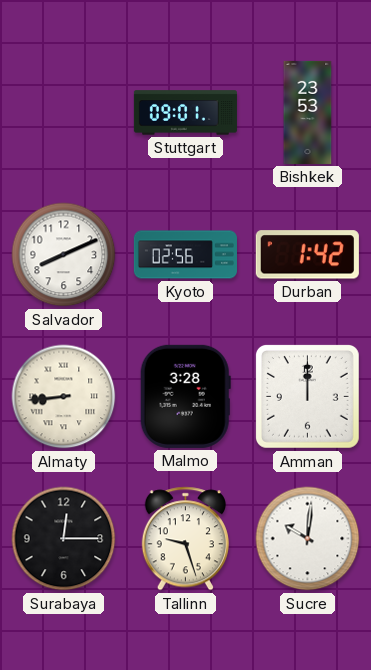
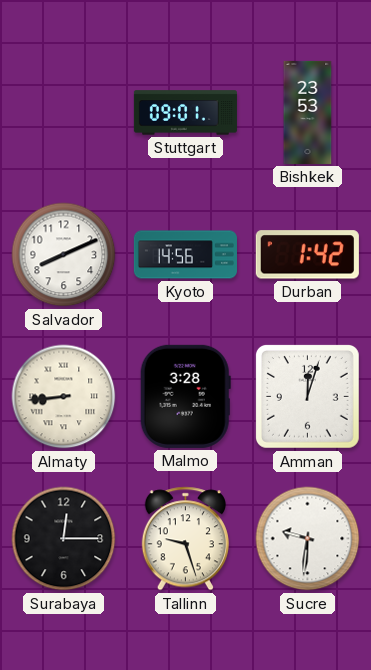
Kyoto: 02:56 -> 14:56 (185, 255)
Amman: 12:00 -> 12:03 (307, 396)
Sucre: 10:01 -> 9:31 (308, 539)
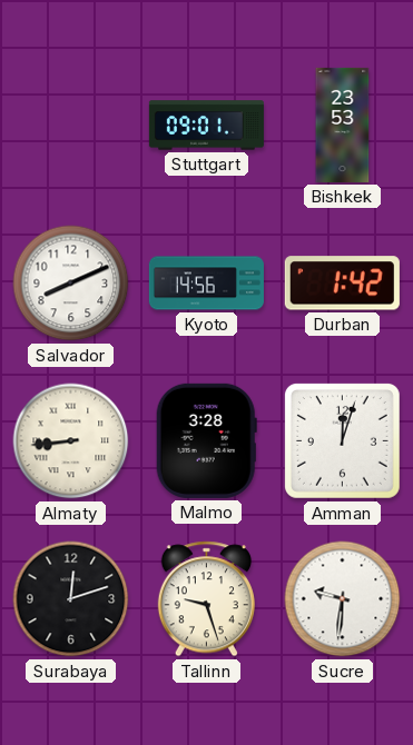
Surabaya: 12:15 -> 12:12 (71, 599)
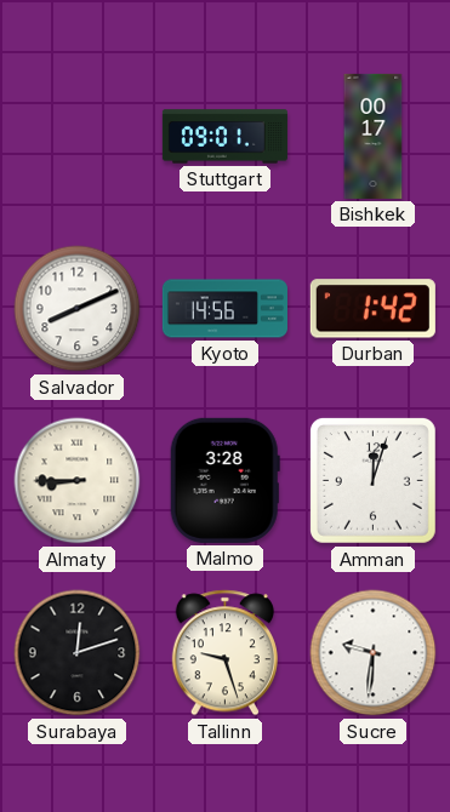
Bishkek: 23:53 -> 00:17 (374, 136)
Almaty: 8:44 -> 8:45 (78, 481)
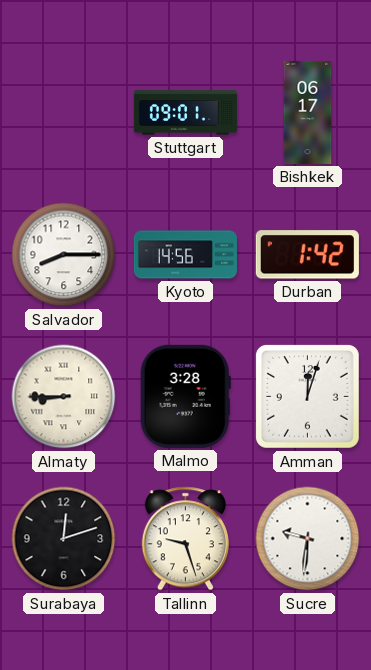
Bishkek: 00:17 -> 06:17 (308, 112)
Salvador: 8:11 -> 8:15 (64, 255)
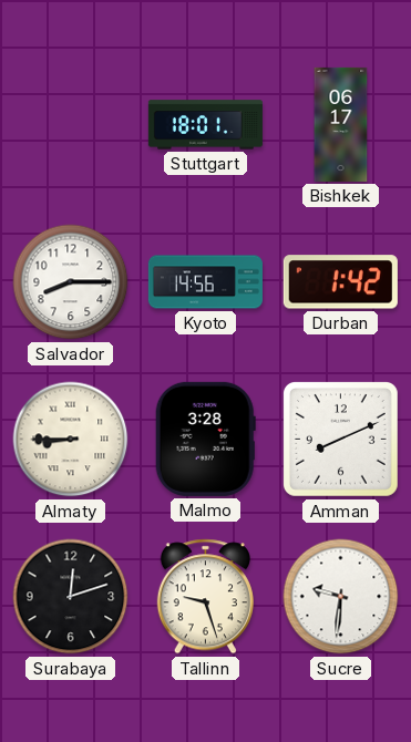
Stuttgart: 09:01 -> 18:01 (205, 125)
Amman: 12:03 -> 8:11 (340, 439)
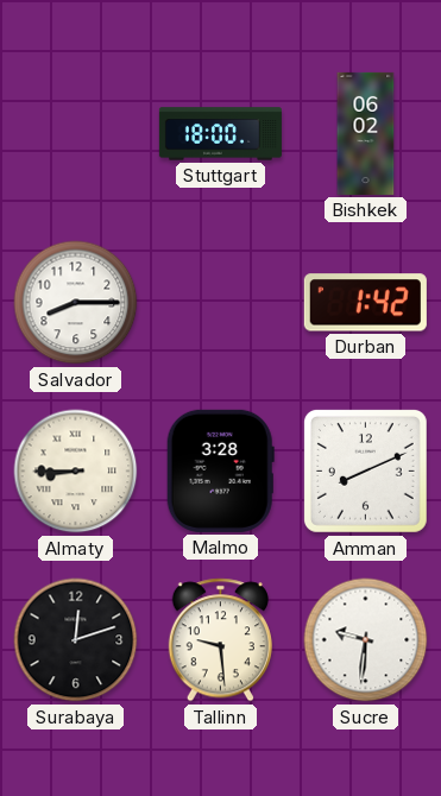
Stuttgart: 18:01 -> 18:00 (220, 134)
Bishkek: 06:17 -> 06:02 (366, 133)
Kyoto: 14:56 -> none (205, 282)
Tallinn: 9:27 -> 9:29 (220, 640)
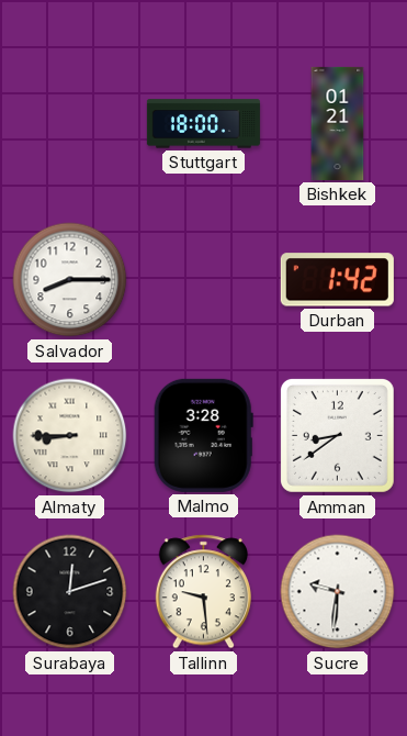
Bishkek: 06:02 -> 01:21 (338, 123)
Amman: 8:11 -> 8:39 (337, 435)
